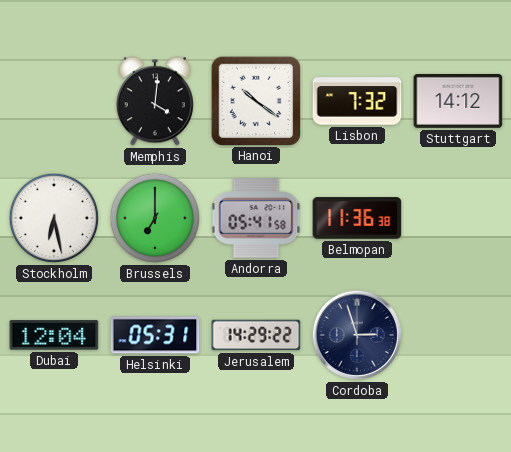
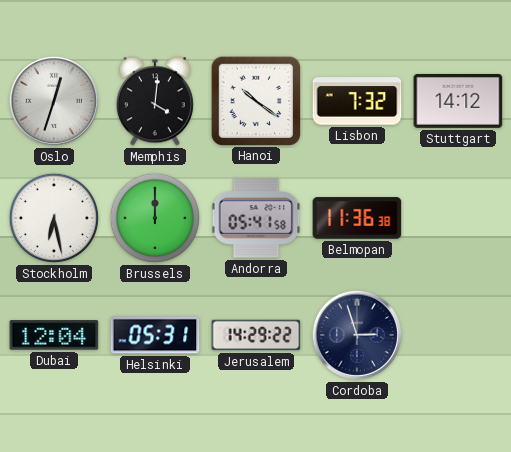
Oslo: none -> 12:33 (54, 101)
Brussels: 7:00 -> 12:00 (155, 218)
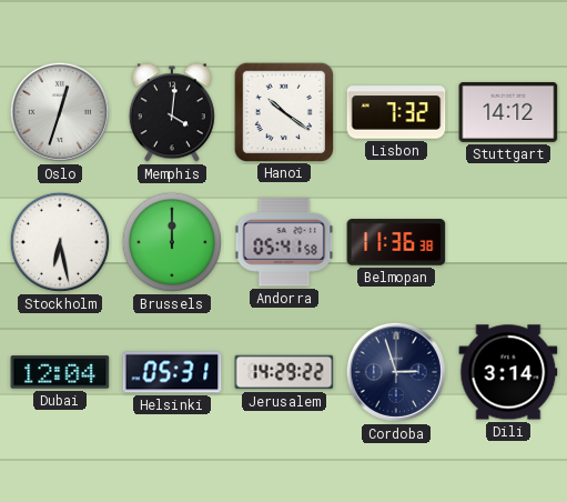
Dili: none -> 3:14 (508, 372)
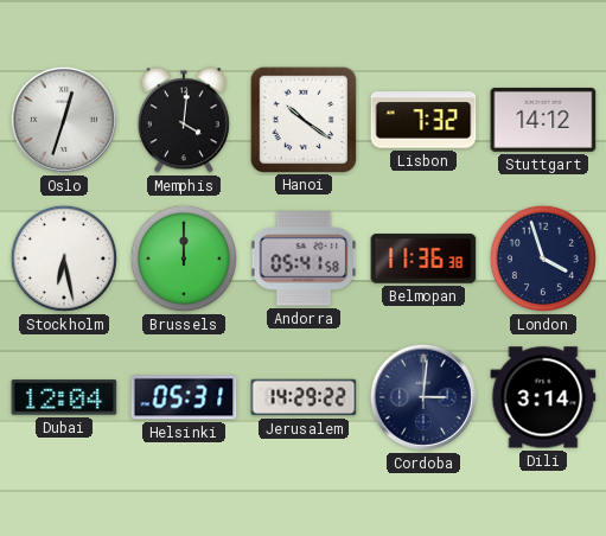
London: none -> 3:57 (543, 259)
Cordoba: 2:57 -> 3:01 (423, 397)
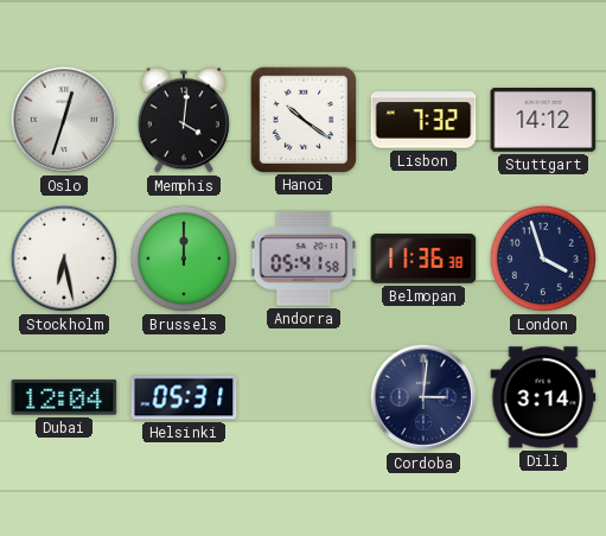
Jerusalem: 14:29 -> none (304, 397)
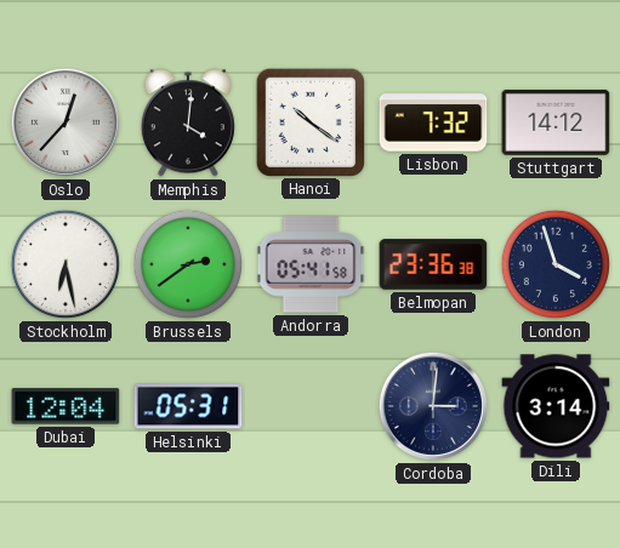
Oslo: 12:33 -> 12:37 (66, 122)
Brussels: 12:00 -> 2:39 (188, 264)
Belmopan: 11:36 -> 23:36 (433, 264)
